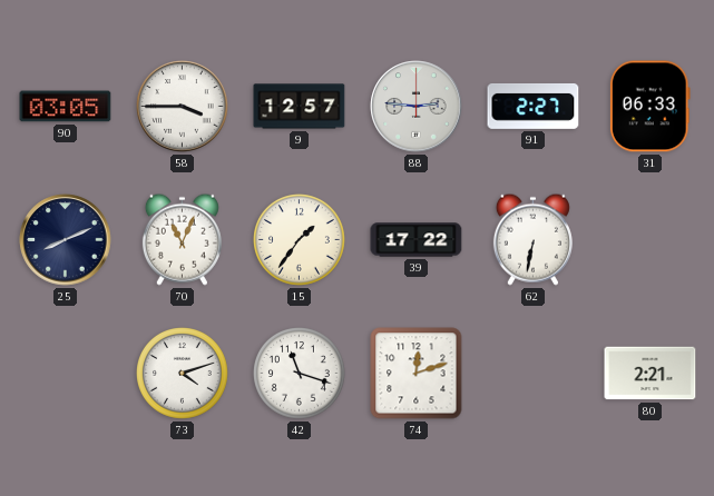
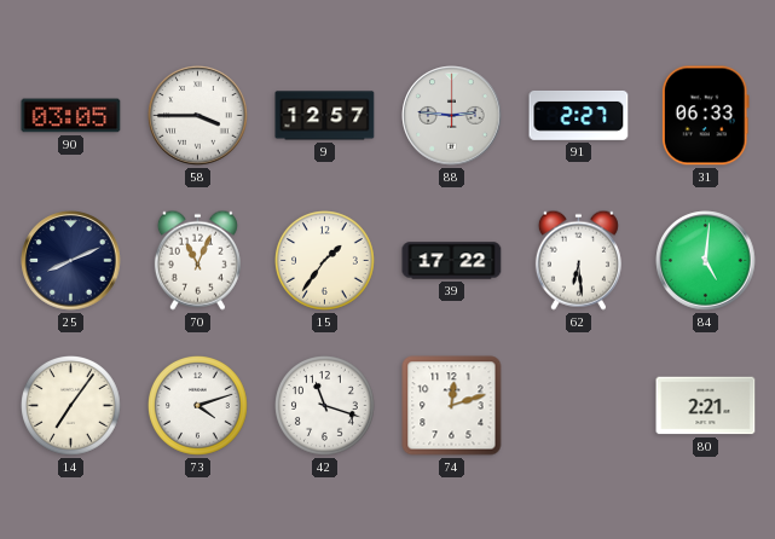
62: 6:32 -> 6:29 (578, 260)
84: none -> 5:01 (706, 261)
14: none -> 7:06 (71, 406)
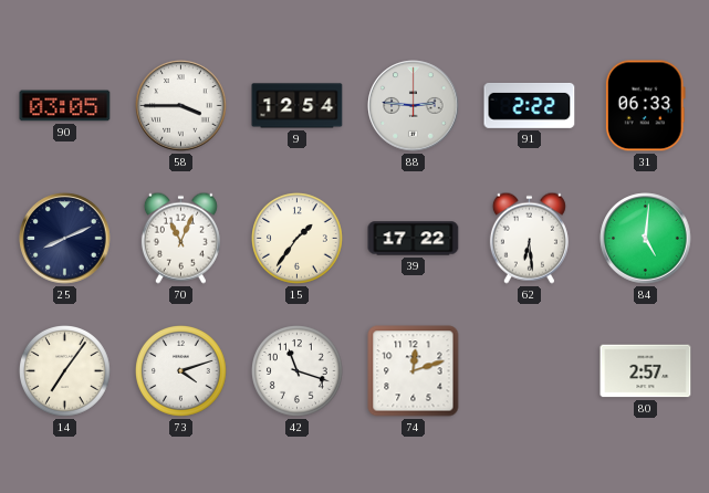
9: 12:57 -> 12:54 (298, 106)
91: 2:27 -> 2:22 (530, 105)
80: 2:21 -> 2:57 (646, 371)
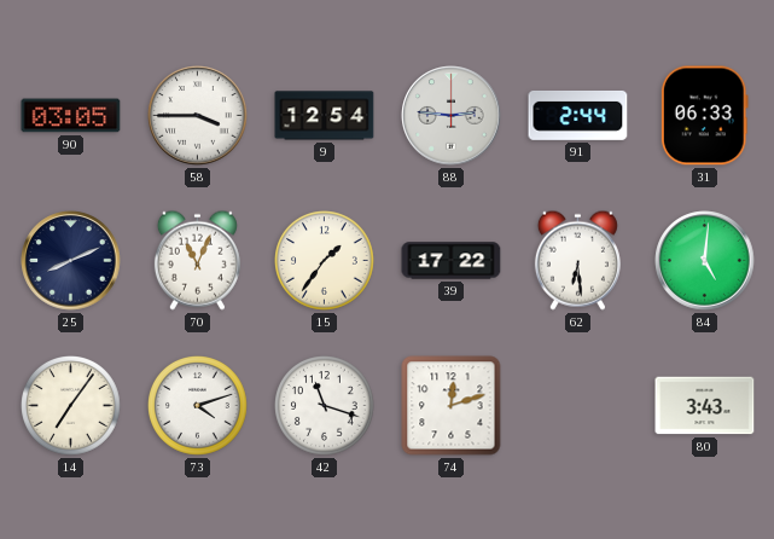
91: 2:22 -> 2:44 (578, 115)
80: 2:57 -> 3:43 (705, 406)
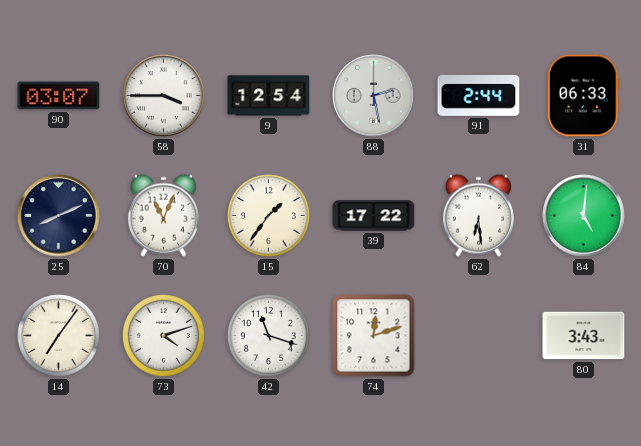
90: 03:05 -> 03:07 (59, 96)
88: 2:46 -> 2:28 (374, 96)
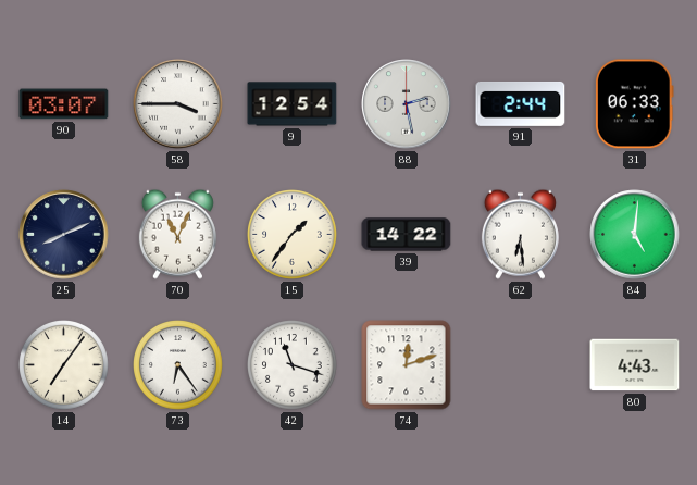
39: 17:22 -> 14:22 (407, 235)
73: 4:12 -> 6:24 (178, 365)
80: 3:43 -> 4:43 (635, 365)
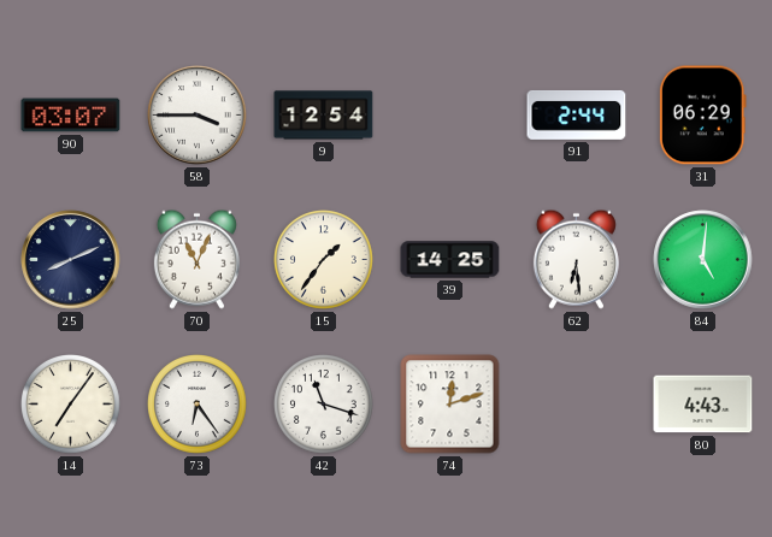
88: 2:28 -> none (407, 104)
31: 06:33 -> 06:29 (702, 116)
39: 14:22 -> 14:25 (450, 260)
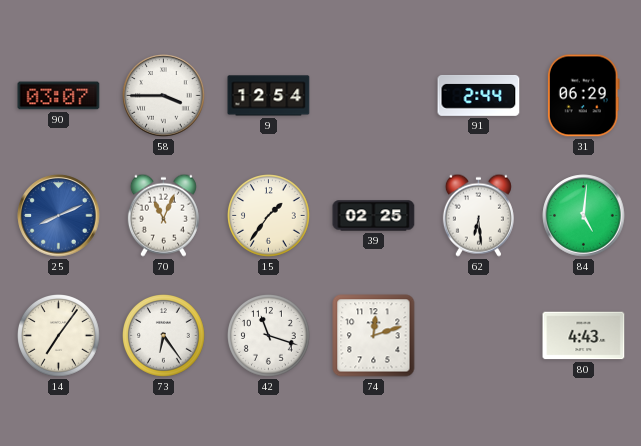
25 dial: navy -> blue (59, 216)
39: 14:25 -> 02:25 (374, 216)
